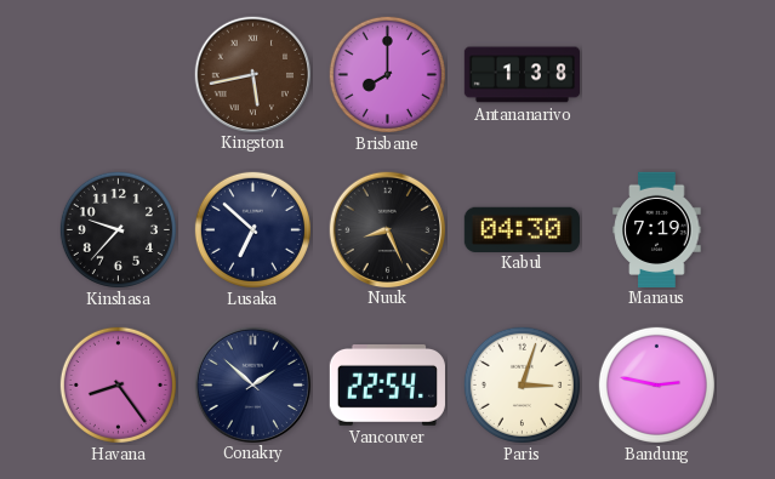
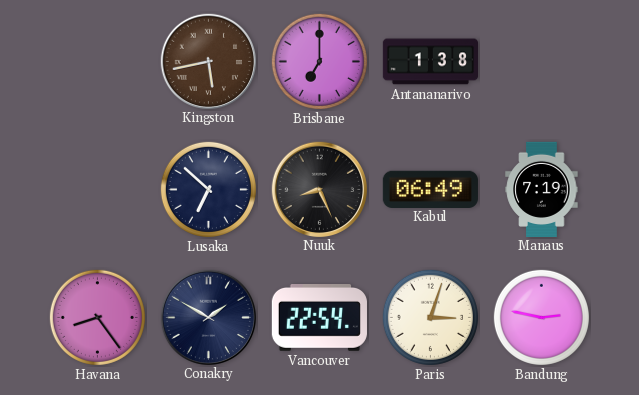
Brisbane: 8:00 -> 7:00 (319, 61)
Kinshasa: 9:37 -> none (118, 229)
Kabul: 04:30 -> 06:49 (430, 189)
Conakry: 1:52 -> 1:50 (208, 317)
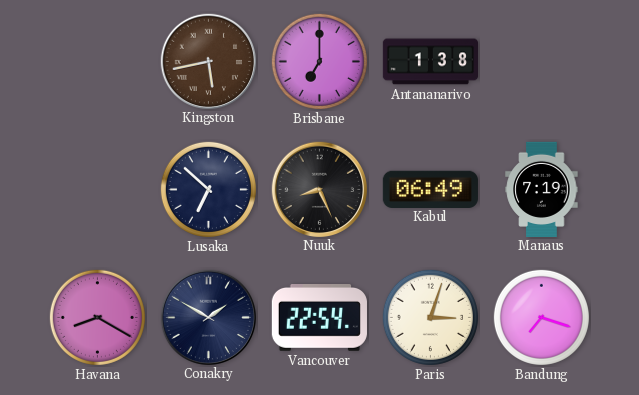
Havana: 8:24 -> 8:20 (97, 317)
Bandung: 2:47 -> 7:18 (541, 317)
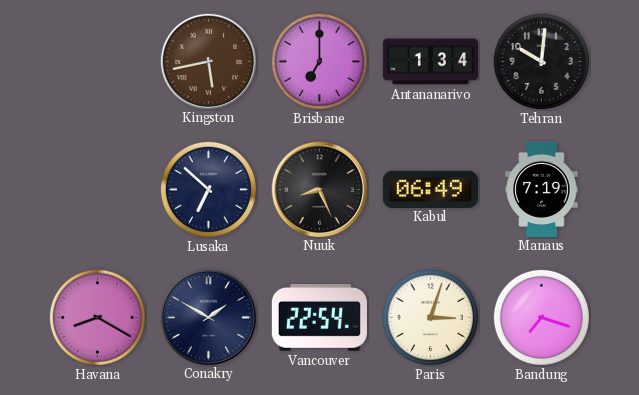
Antananarivo: 1:38 -> 1:34 (430, 62)
Tehran: none -> 10:01 (541, 61)
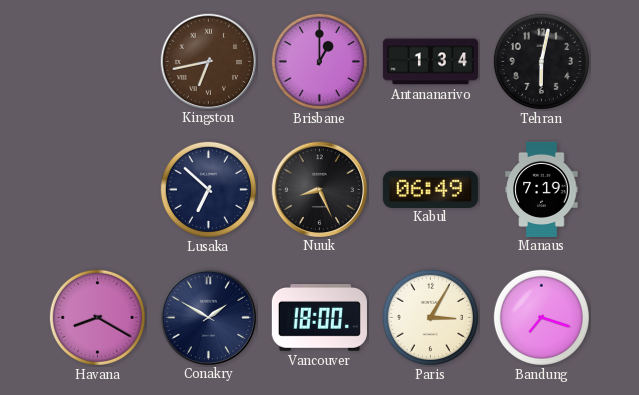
Kingston: 5:43 -> 6:43 (208, 61)
Brisbane: 7:00 -> 1:00 (319, 61)
Tehran: 10:01 -> 6:02 (541, 61)
Vancouver: 22:54 -> 18:00 (319, 318)
Paris: 3:03 -> 3:05 (430, 317)
